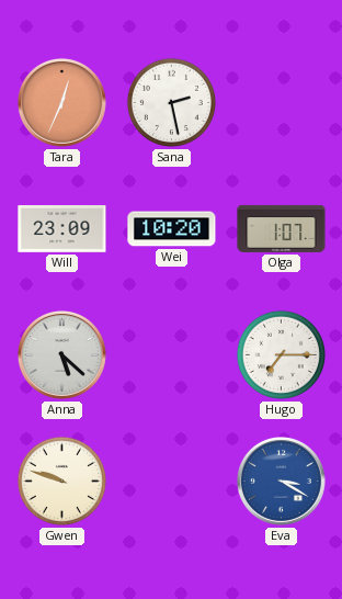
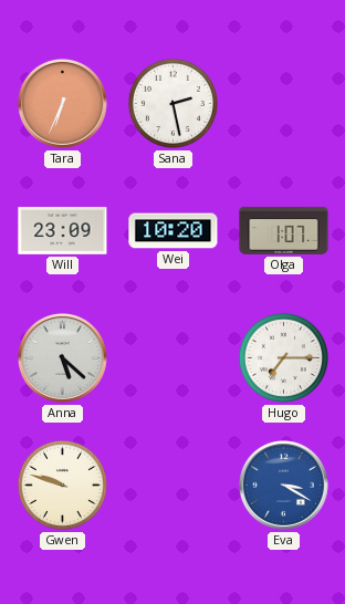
Tara: 12:34 -> 6:34 (62, 103)
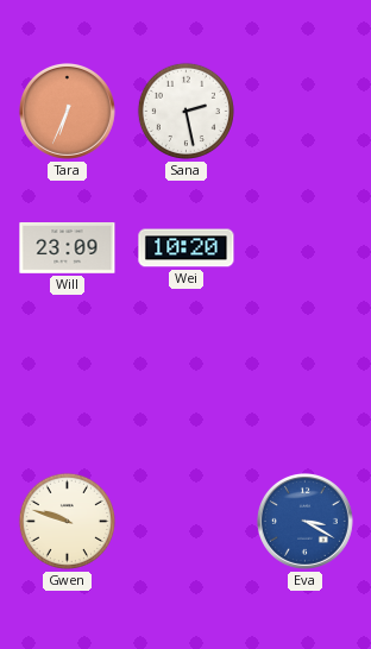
Olga: 1:07 -> none (284, 230)
Anna: 5:22 -> none (62, 357)
Hugo: 7:15 -> none (283, 357)
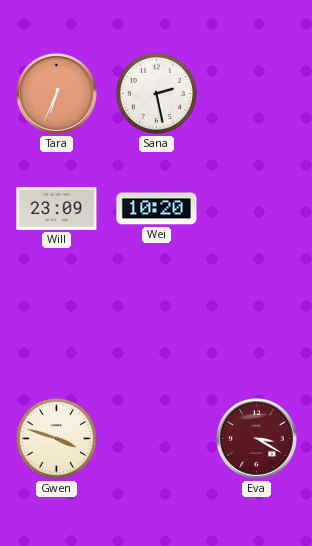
Gwen: 9:48 -> 3:48 (56, 438)
Eva dial: blue -> burgundy (256, 438)
